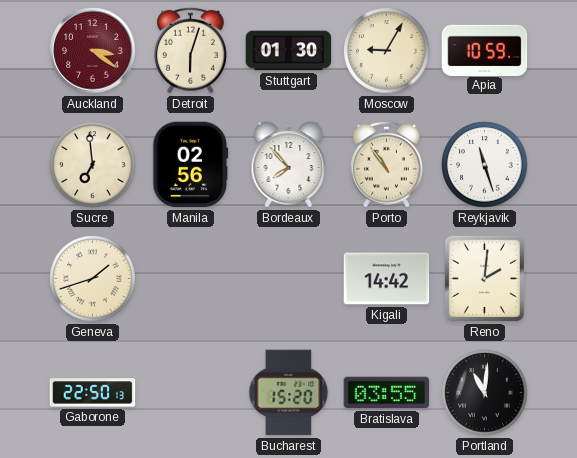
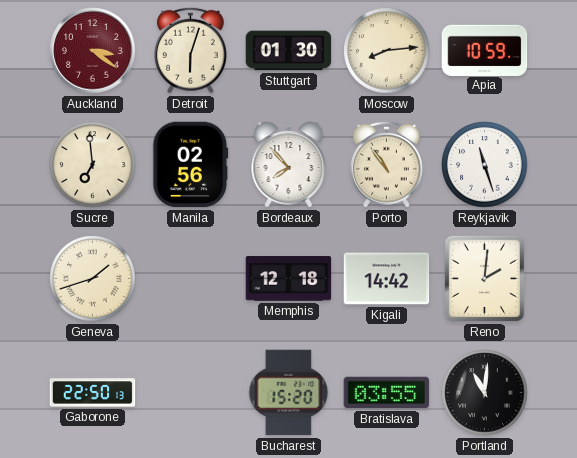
Moscow: 9:05 -> 8:14 (387, 51)
Memphis: none -> 12:18 (289, 279)
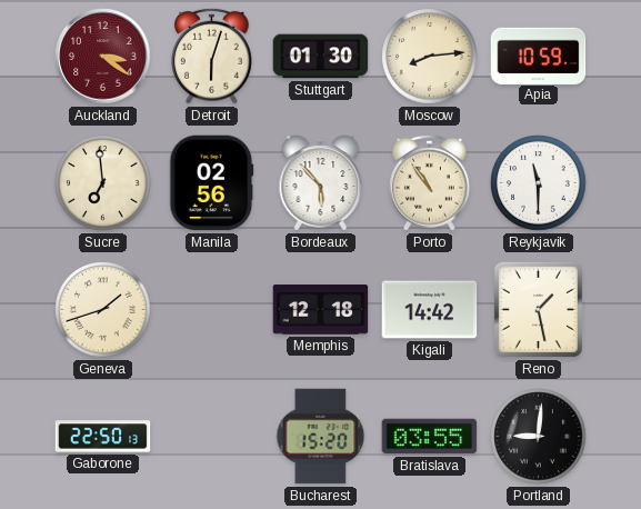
Bordeaux: 7:53 -> 5:53 (321, 183)
Reykjavik: 11:27 -> 11:30 (539, 183)
Reno: 2:01 -> 1:28 (538, 309)
Portland: 11:01 -> 9:01 (539, 437)
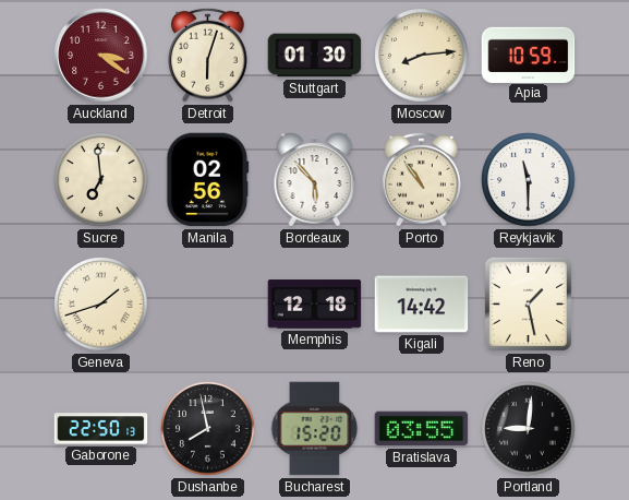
Dushanbe: none -> 7:58 (208, 429)
